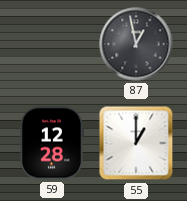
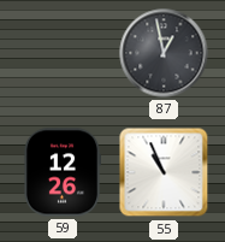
59: 12:28 -> 12:26 (61, 172)
55: 1:00 -> 10:56 (164, 172)
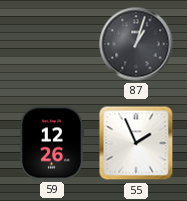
87: 12:58 -> 1:03 (136, 44)
55: 10:56 -> 1:56 (136, 143)
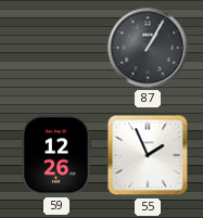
87: 1:03 -> 1:05 (148, 48)
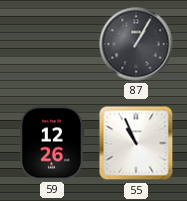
55: 1:56 -> 10:56 (136, 143)
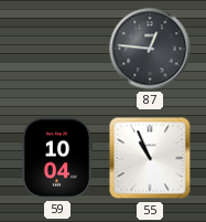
87: 1:05 -> 12:46 (150, 49)
59: 12:26 -> 10:04 (56, 158)
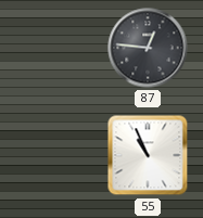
59: 10:04 -> none (56, 158)
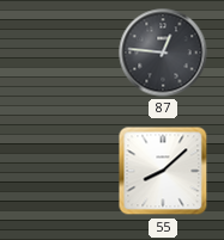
55: 10:56 -> 8:08 (163, 171)
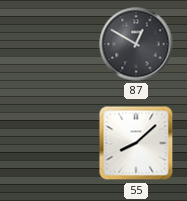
87: 12:46 -> 12:50 (136, 44)
